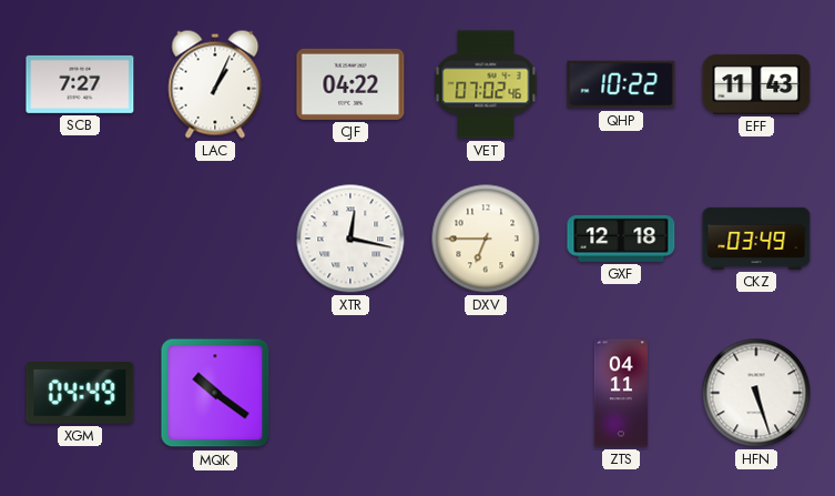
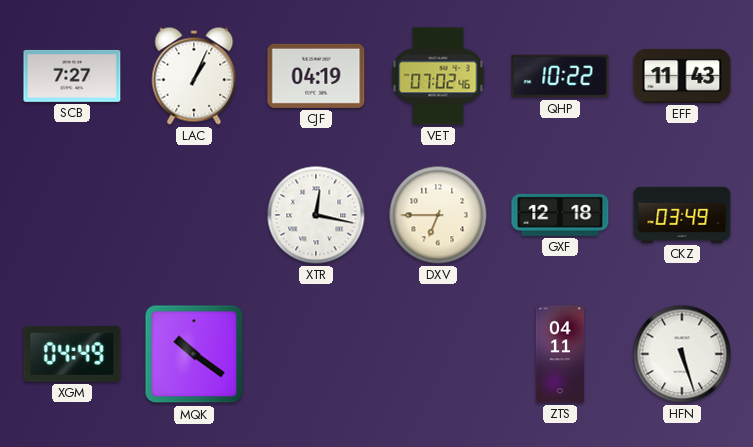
CJF: 04:22 -> 04:19 (316, 76)
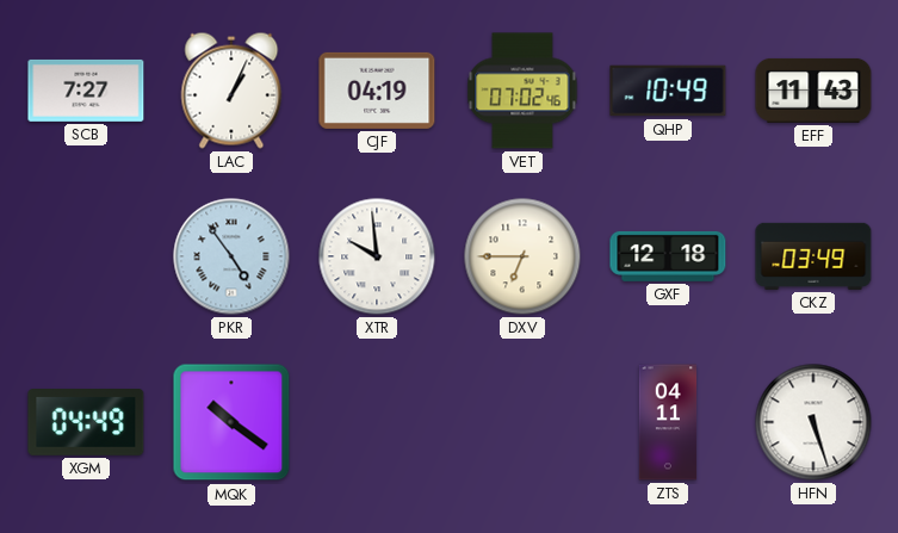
QHP: 10:22 -> 10:49 (668, 91)
PKR: none -> 4:54 (231, 256)
XTR: 12:17 -> 9:59 (377, 256)
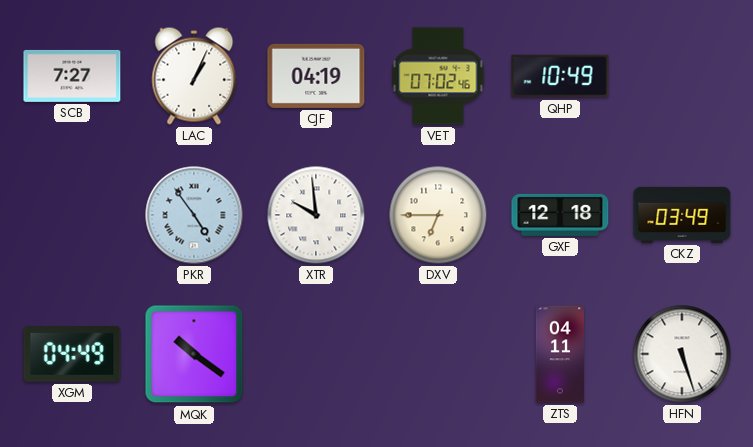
EFF: 11:43 -> none (813, 91)
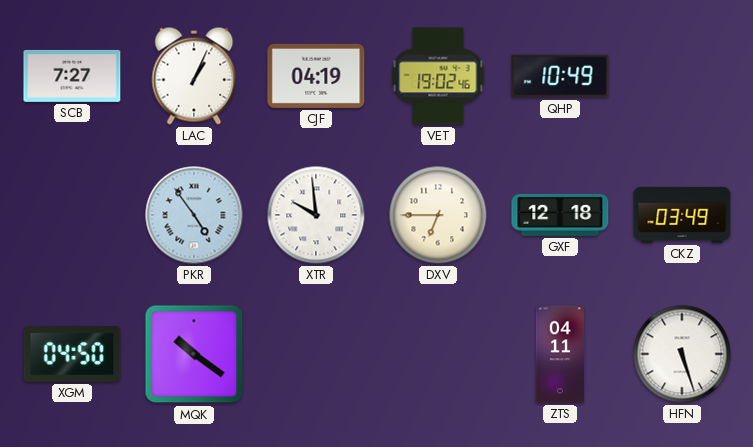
VET: 07:02 -> 19:02 (438, 76)
XGM: 04:49 -> 04:50 (72, 355)
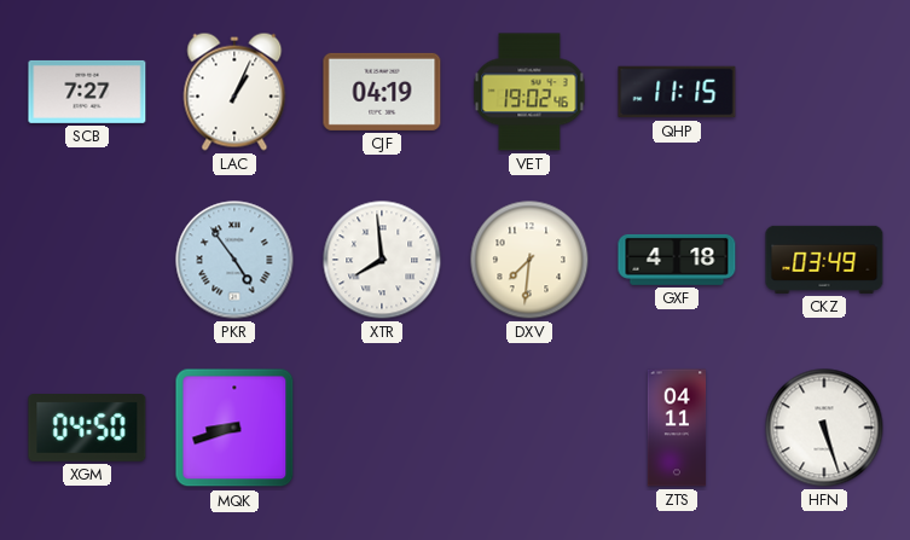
QHP: 10:49 -> 11:15 (677, 92)
XTR: 9:59 -> 7:59 (382, 260)
DXV: 6:45 -> 7:31 (529, 260)
GXF: 12:18 -> 4:18 (677, 260)
MQK: 10:21 -> 8:42 (234, 428)
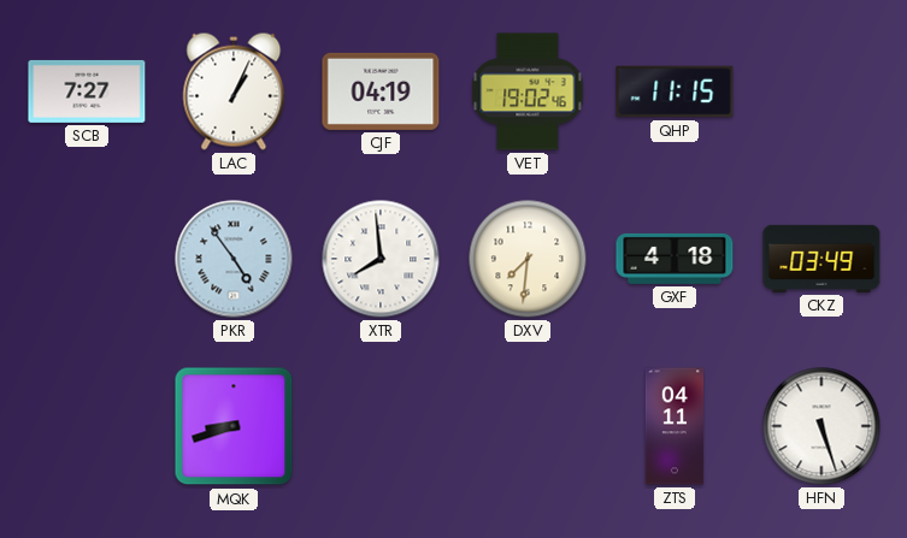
XGM: 04:50 -> none (87, 429)
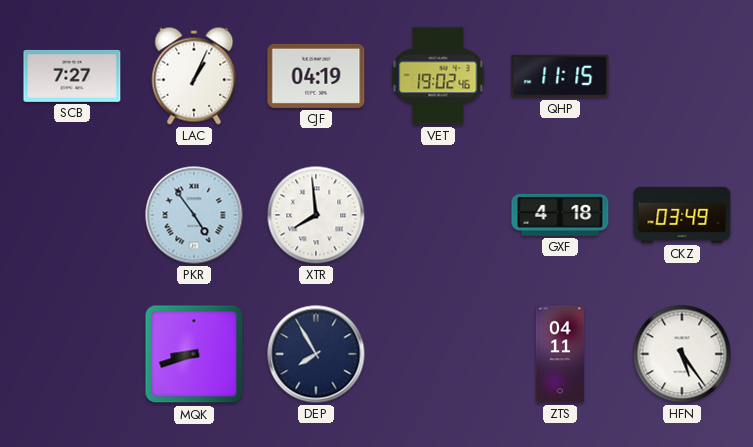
DXV: 7:31 -> none (528, 259)
DEP: none -> 7:55 (316, 354)
HFN: 5:27 -> 5:24 (682, 354)
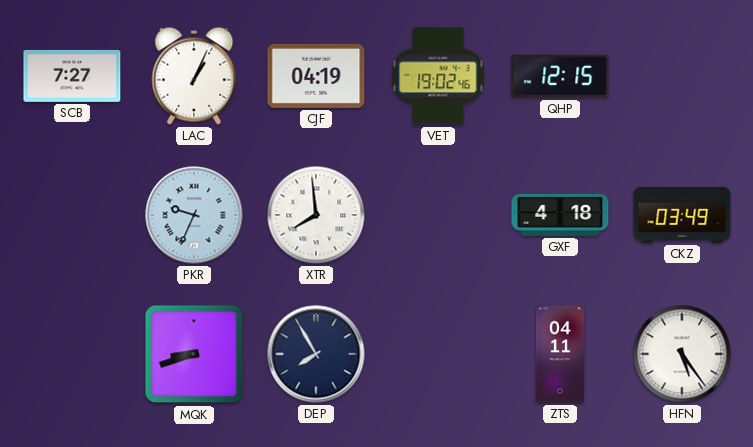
QHP: 11:15 -> 12:15 (560, 76)
PKR: 4:54 -> 9:34 (194, 215)
